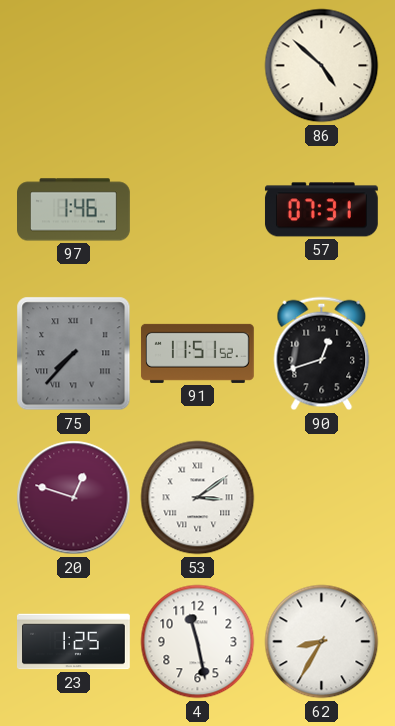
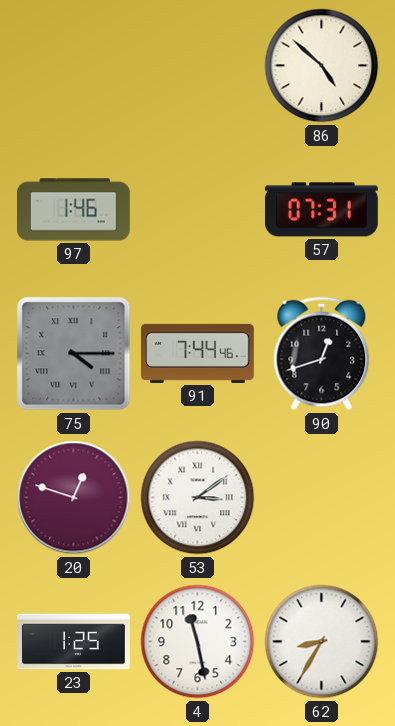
75: 7:37 -> 4:15 (74, 354)
91: 11:51 -> 7:44 (197, 353)
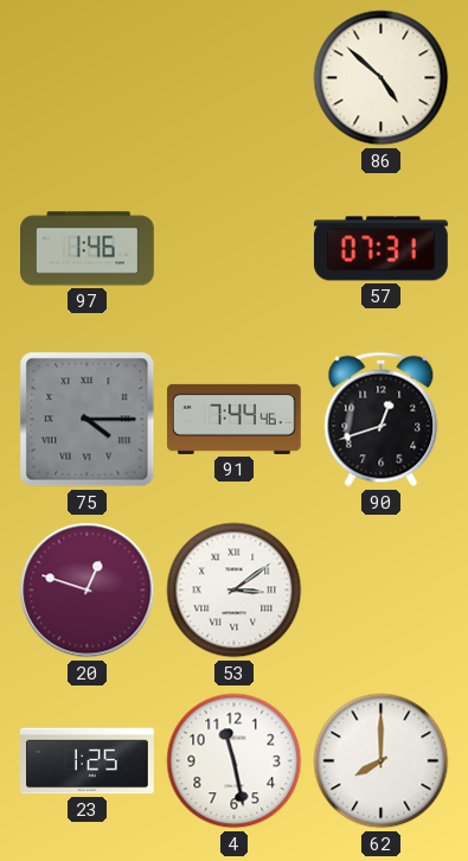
62: 8:35 -> 8:00 (382, 761)
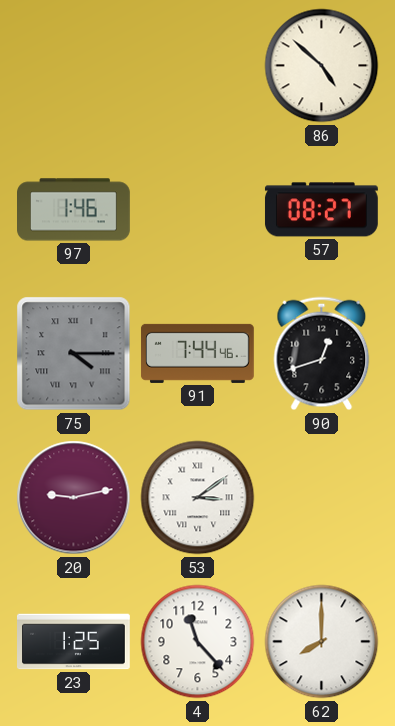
57: 07:31 -> 08:27 (321, 210)
20: 12:48 -> 9:13 (74, 498)
4: 11:28 -> 11:23 (198, 642)
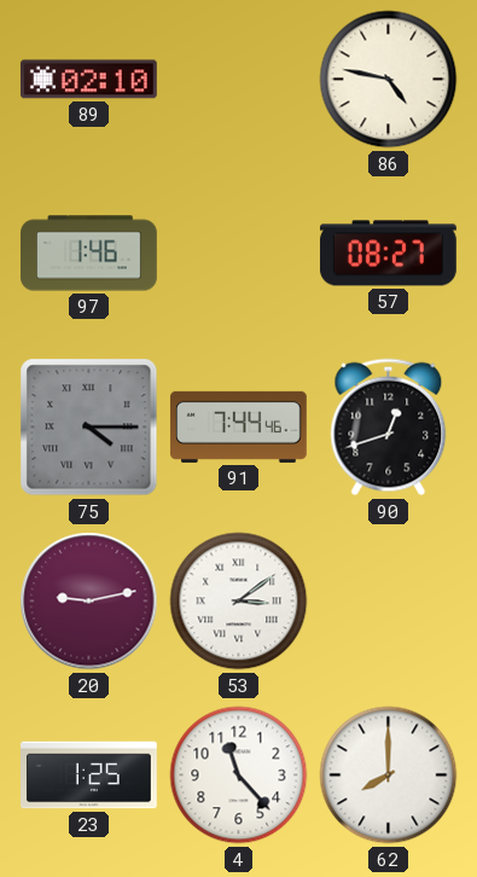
89: none -> 02:10 (89, 80)
86: 4:52 -> 4:47 (389, 80)
